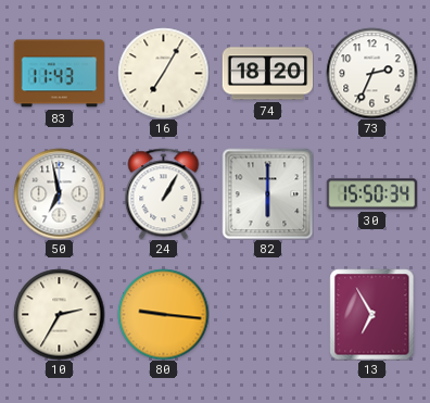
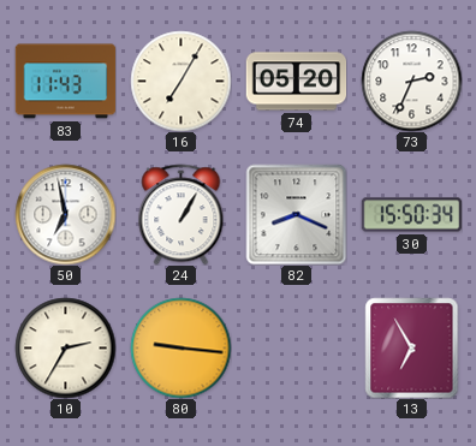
74: 18:20 -> 05:20 (296, 82)
82: 6:00 -> 8:19 (296, 214)
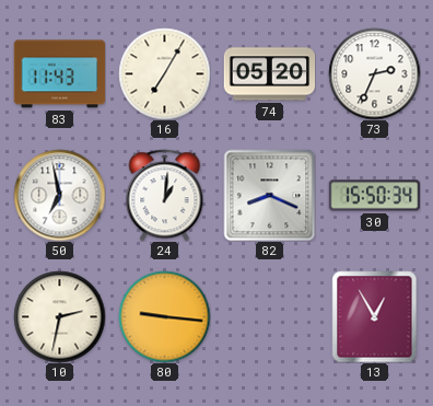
24: 1:05 -> 1:01 (165, 195)
10: 2:35 -> 2:32 (59, 316)
13: 6:55 -> 12:55 (375, 316)
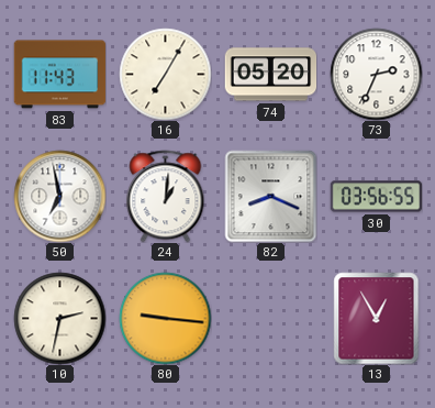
30: 15:50 -> 03:56 (376, 197)
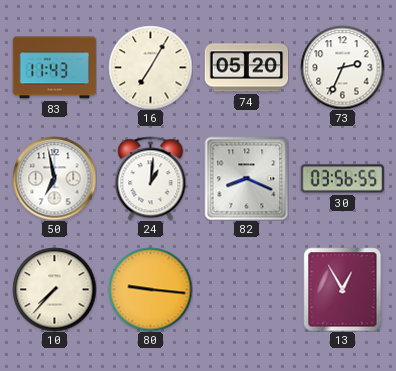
10: 2:32 -> 7:37 (54, 289)
